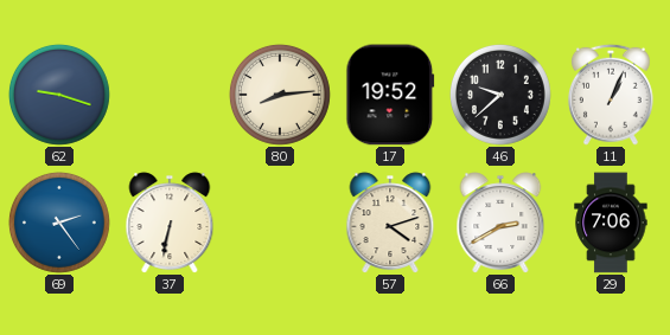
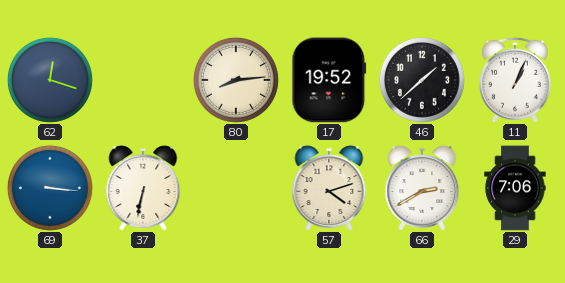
62: 9:18 -> 12:18 (50, 80)
46: 9:38 -> 1:38 (422, 80)
69: 2:24 -> 3:16 (50, 188)
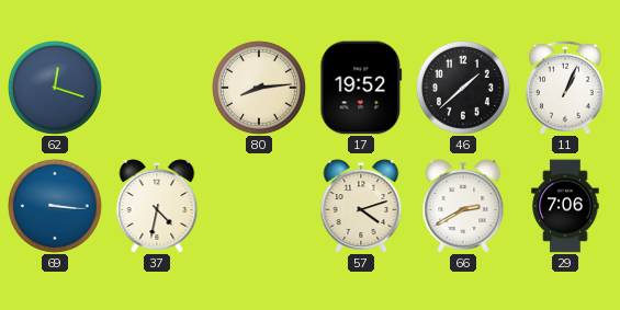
37: 6:32 -> 4:32 (157, 206)
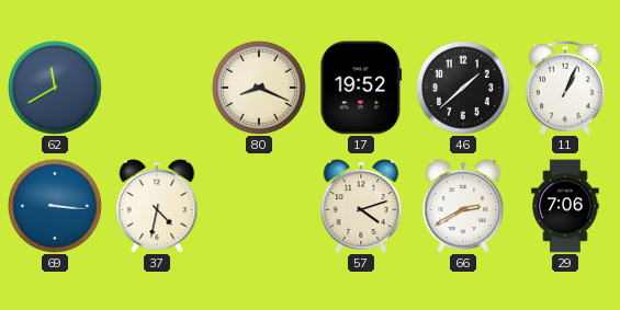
62: 12:18 -> 11:40 (55, 88)
80: 8:14 -> 8:19 (259, 88)
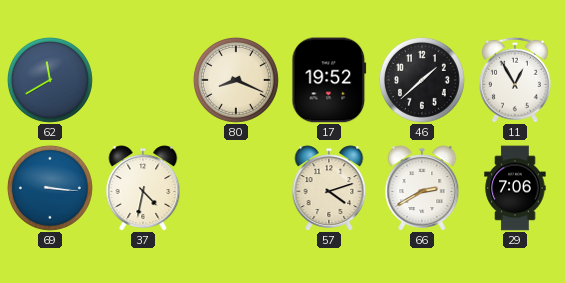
11: 1:04 -> 12:55 (515, 80)
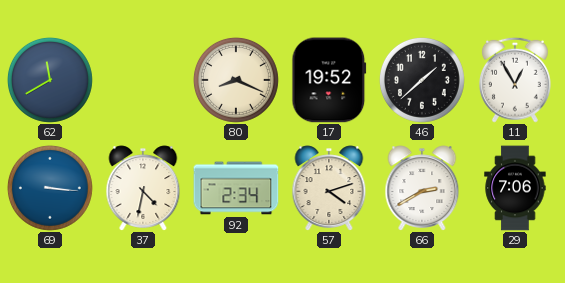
92: none -> 2:34 (236, 188)
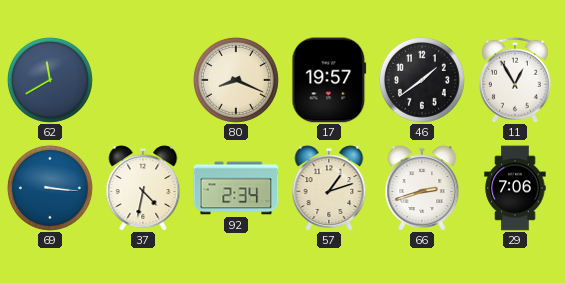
17: 19:52 -> 19:57 (329, 80)
46: 1:38 -> 1:39 (422, 80)
57: 4:12 -> 1:12 (329, 188)
66: 2:40 -> 2:42 (422, 188)
